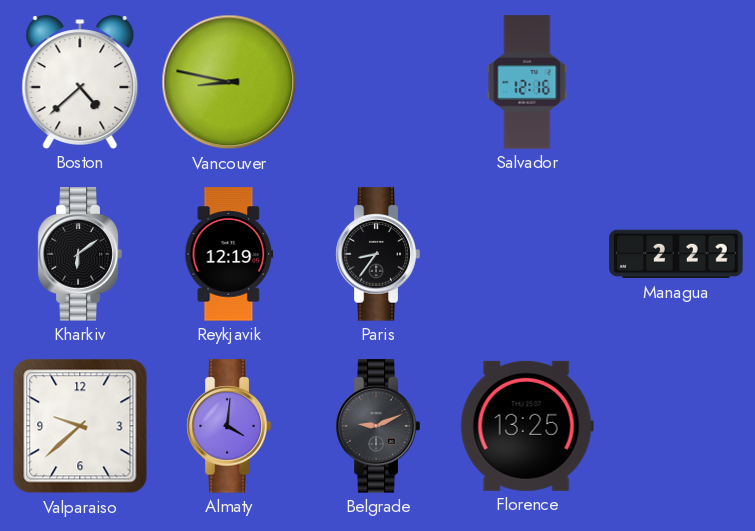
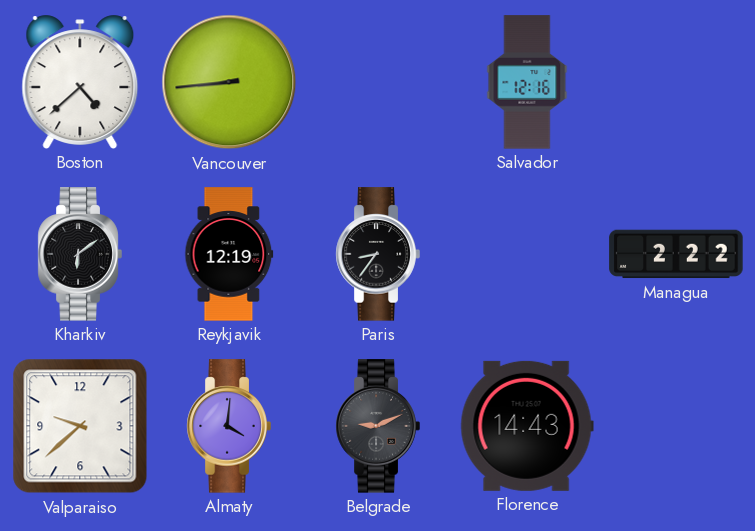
Vancouver: 8:47 -> 8:44 (229, 82)
Florence: 13:25 -> 14:43 (527, 426)
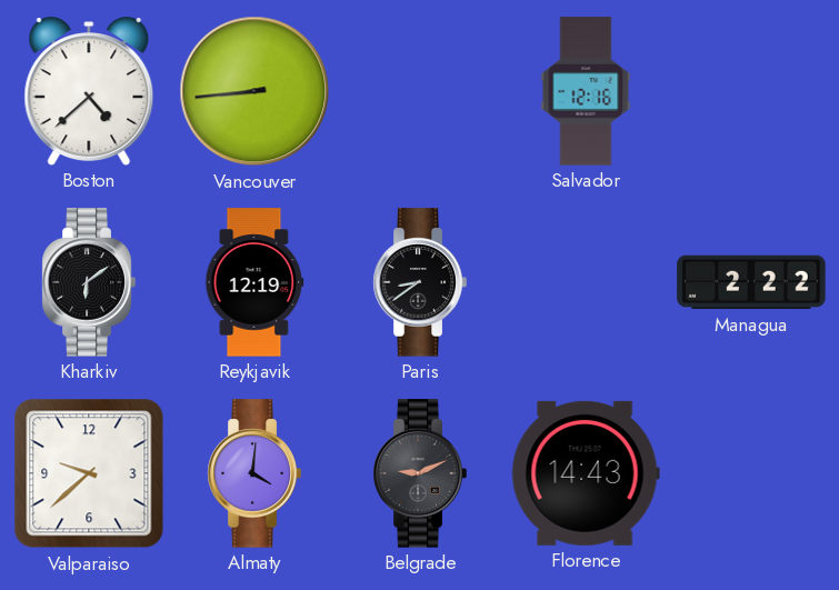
Paris: 8:36 -> 8:39 (420, 282)
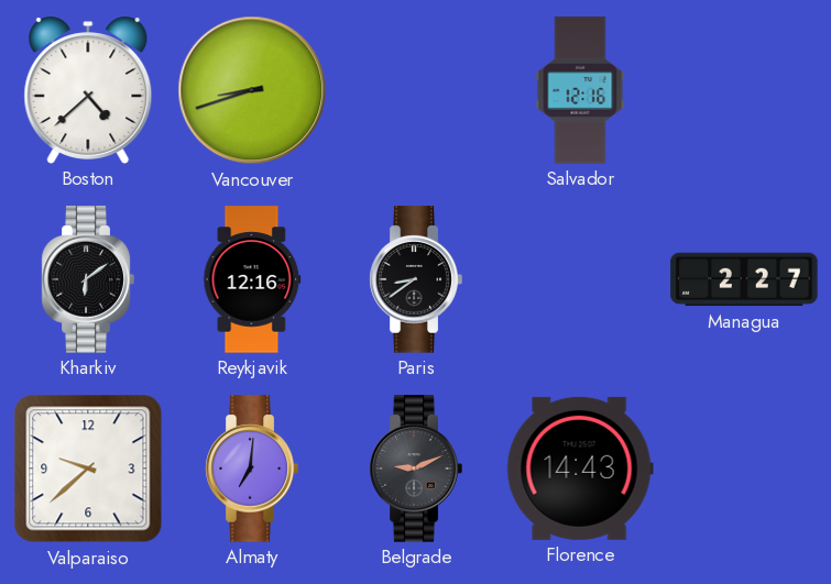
Vancouver: 8:44 -> 8:42 (252, 90)
Reykjavik: 12:19 -> 12:16 (252, 279)
Managua: 2:22 -> 2:27 (744, 279)
Almaty: 4:01 -> 7:01 (252, 469)
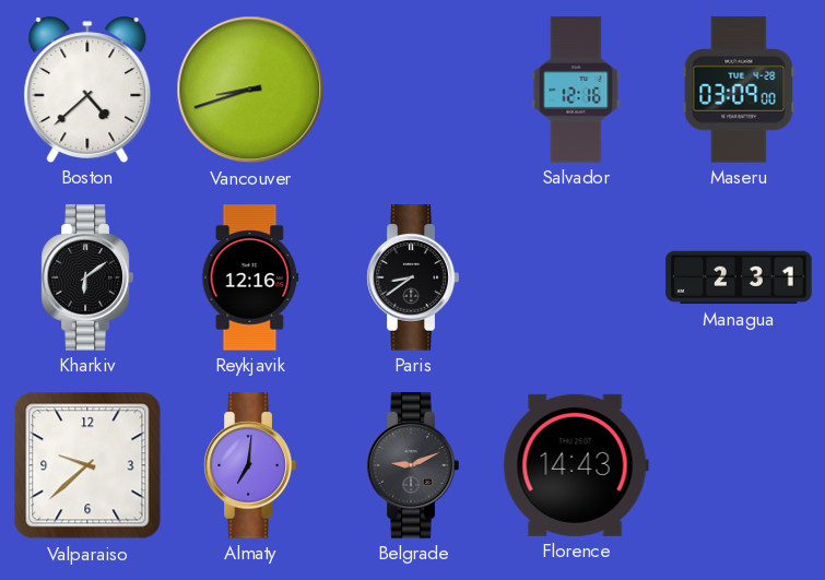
Maseru: none -> 03:09 (739, 90)
Managua: 2:27 -> 2:31 (739, 277)
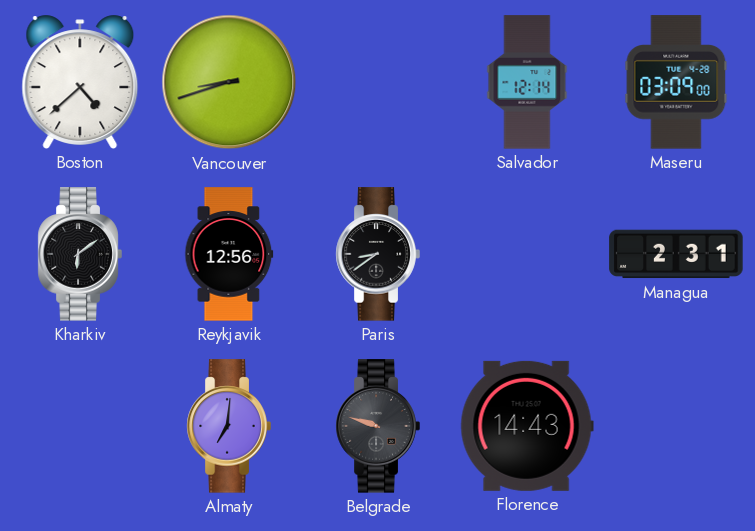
Salvador: 12:16 -> 12:14 (527, 82)
Reykjavik: 12:16 -> 12:56 (229, 254)
Valparaiso: 9:38 -> none (87, 465)
Belgrade: 9:11 -> 9:48 (378, 426)
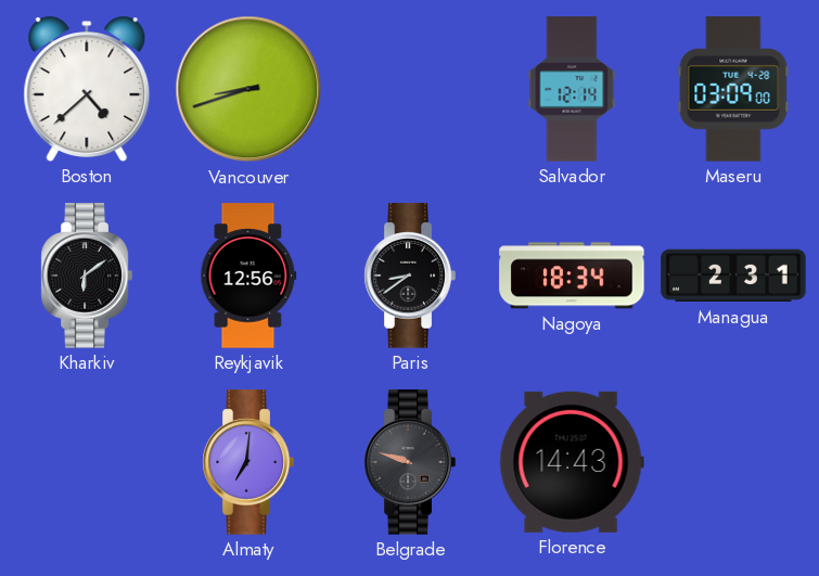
Nagoya: none -> 18:34 (572, 276)
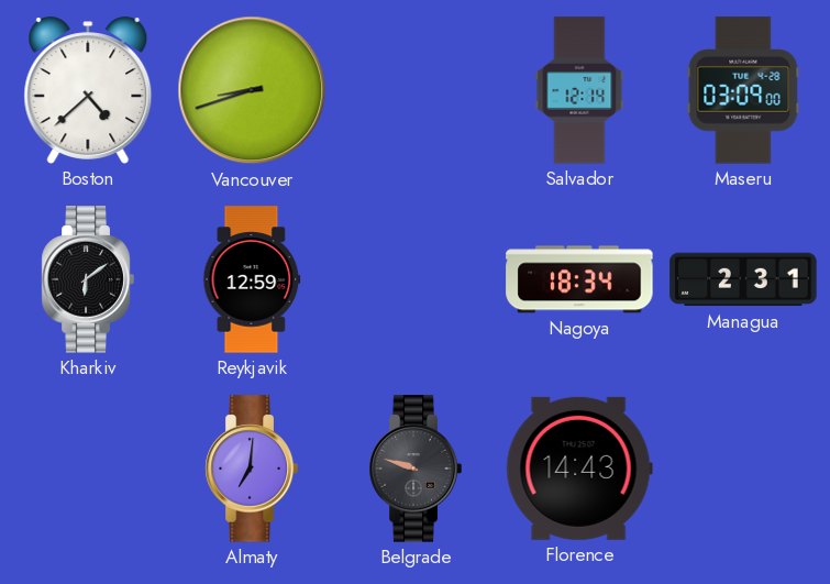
Reykjavik: 12:56 -> 12:59 (252, 279)
Paris: 8:39 -> none (410, 276)
